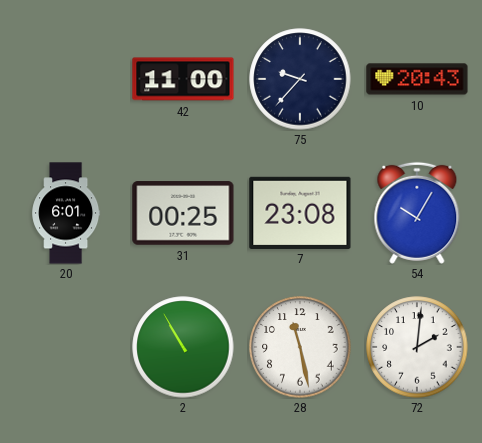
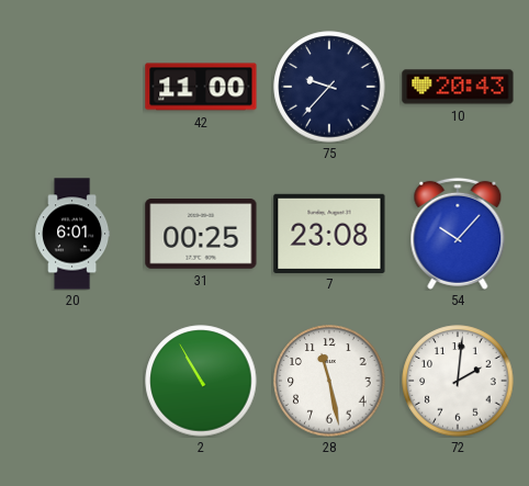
54: 10:05 -> 10:07 (458, 234)
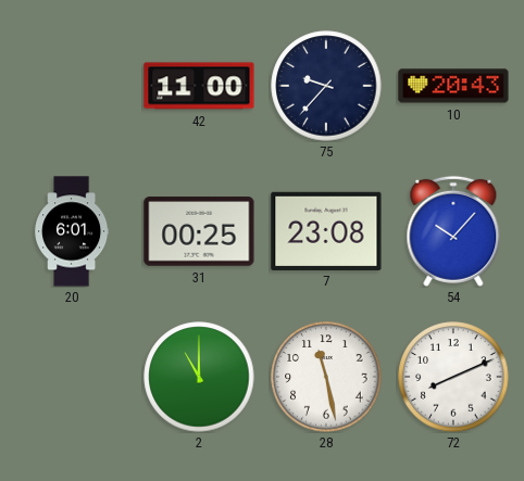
2: 10:55 -> 11:00 (199, 377)
72: 2:01 -> 8:11 (453, 377)
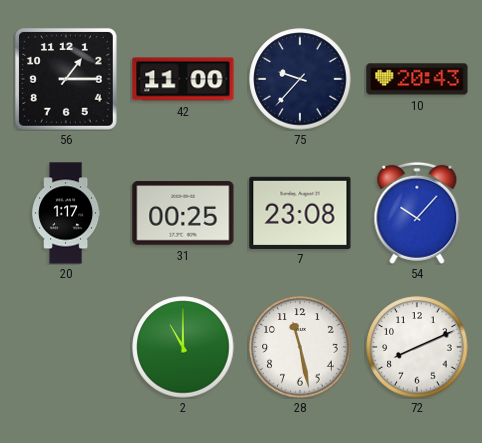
56: none -> 1:15 (66, 79)
20: 6:01 -> 1:17 (66, 213)
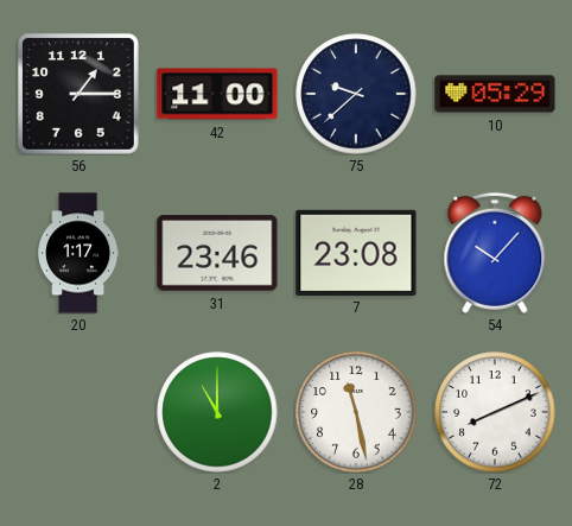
75: 9:37 -> 9:38 (356, 94)
10: 20:43 -> 05:29 (495, 94)
31: 00:25 -> 23:46 (217, 253)
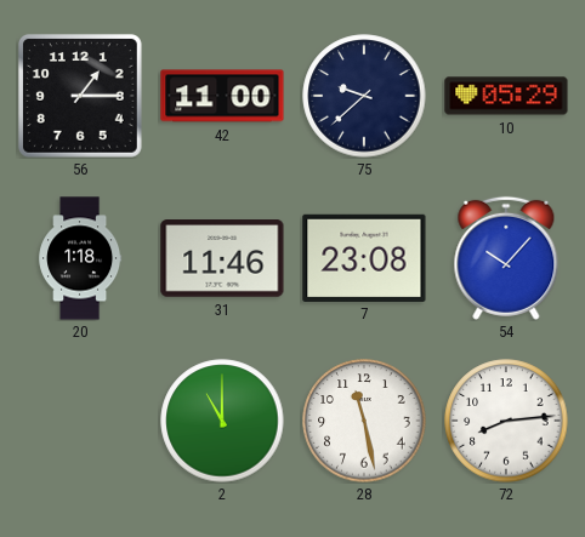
20: 1:17 -> 1:18 (80, 258)
31: 23:46 -> 11:46 (222, 258)
72: 8:11 -> 8:14 (506, 421)
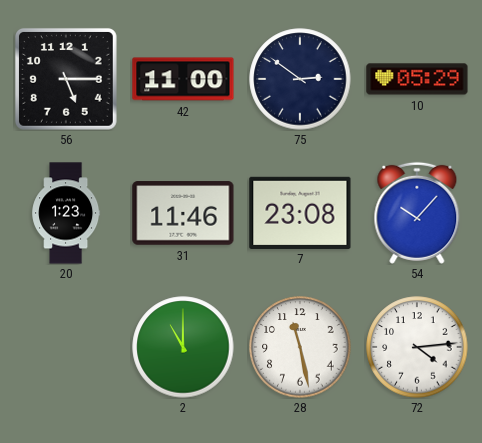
56: 1:15 -> 5:15 (66, 79)
75: 9:38 -> 2:51 (300, 79)
20: 1:18 -> 1:23 (66, 213)
72: 8:14 -> 4:14 (417, 347)
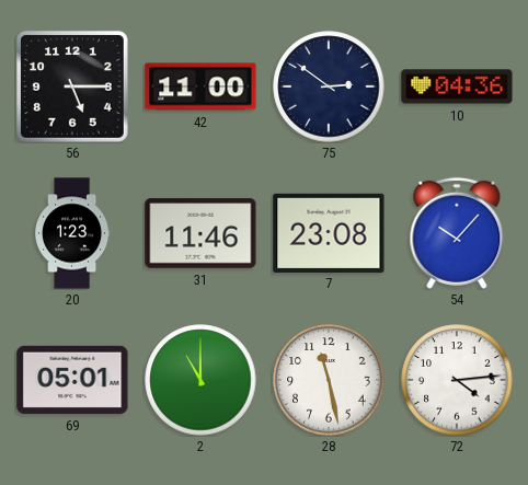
10: 05:29 -> 04:36 (457, 86)
69: none -> 05:01 (72, 380)
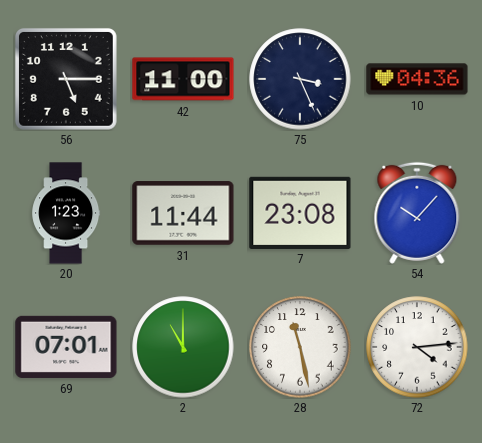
75: 2:51 -> 3:26 (300, 79)
31: 11:46 -> 11:44 (183, 213)
69: 05:01 -> 07:01 (66, 347)
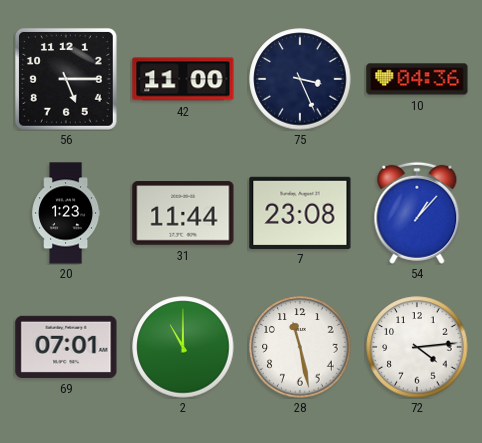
54: 10:07 -> 1:07 (417, 213)
